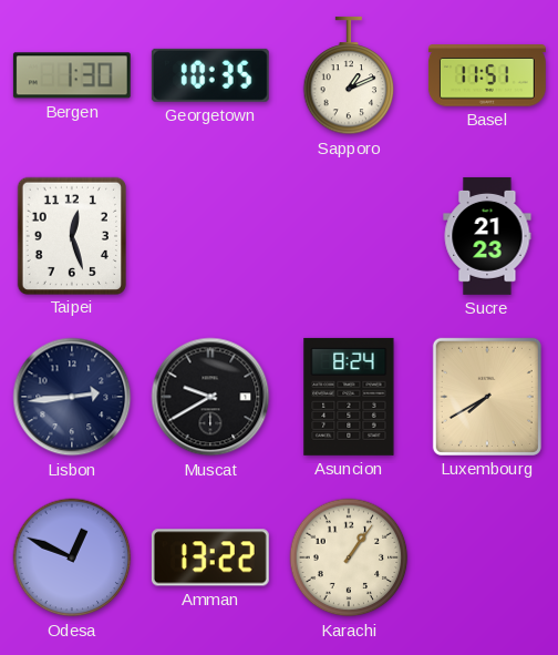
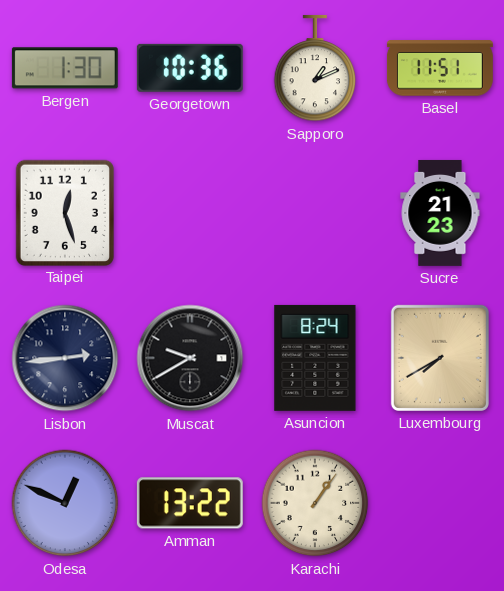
Georgetown: 10:35 -> 10:36 (190, 68)
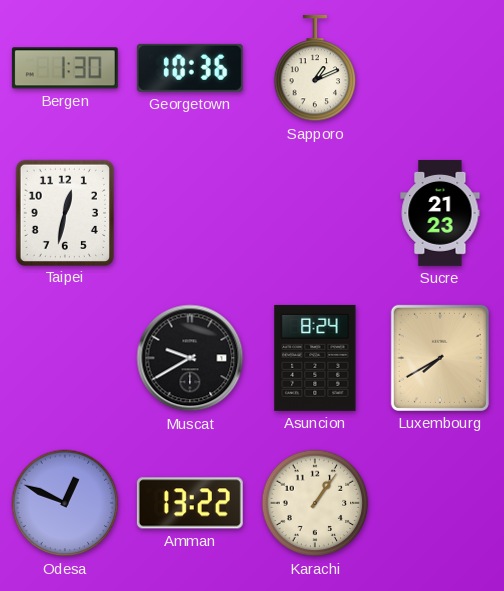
Basel: 11:51 -> none (440, 68)
Taipei: 12:27 -> 12:32 (65, 212)
Lisbon: 2:44 -> none (65, 358)
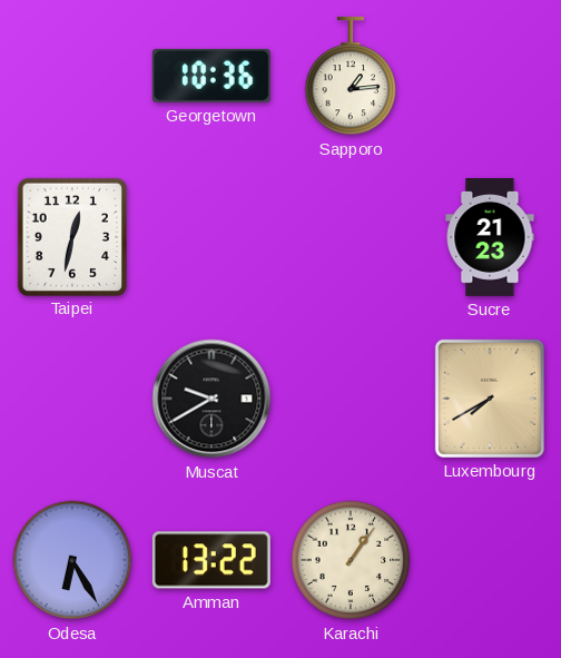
Bergen: 1:30 -> none (65, 68)
Sapporo: 1:11 -> 1:14 (351, 76)
Asuncion: 8:24 -> none (315, 358)
Odesa: 12:49 -> 6:25 (72, 560)
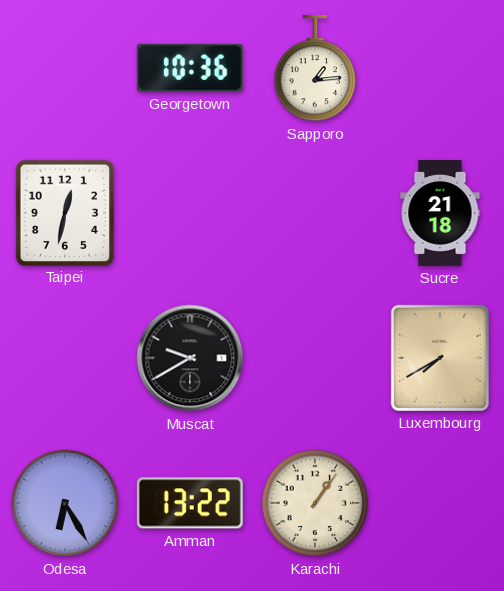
Sucre: 21:23 -> 21:18 (440, 213)
